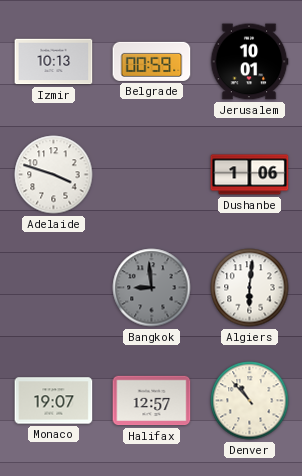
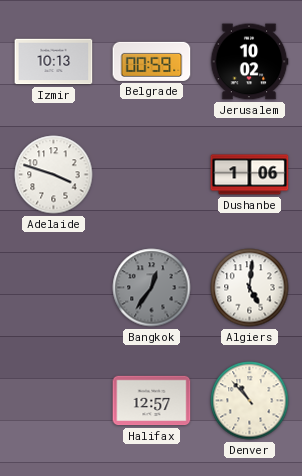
Jerusalem: 10:01 -> 10:02 (249, 62)
Bangkok: 8:59 -> 12:36 (152, 288)
Algiers: 6:01 -> 5:01 (250, 288)
Monaco: 19:07 -> none (54, 401)
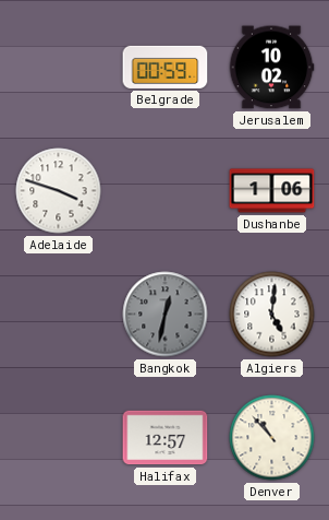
Izmir: 10:13 -> none (54, 62)
Bangkok: 12:36 -> 12:32 (166, 315)
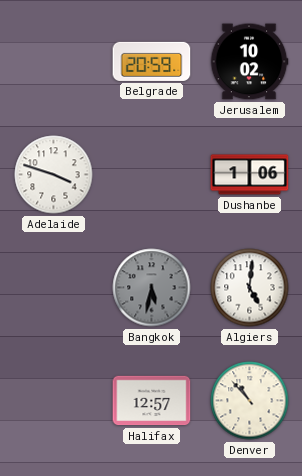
Belgrade: 00:59 -> 20:59 (152, 61)
Bangkok: 12:32 -> 5:32 (152, 288)
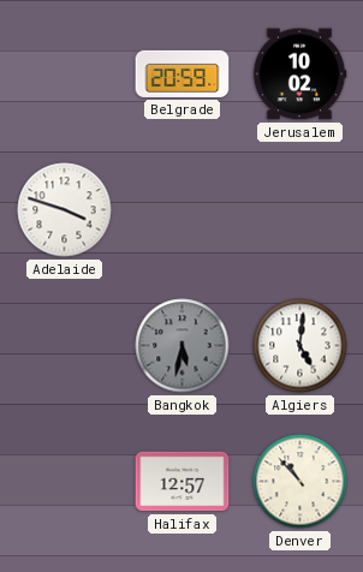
Dushanbe: 1:06 -> none (250, 175)
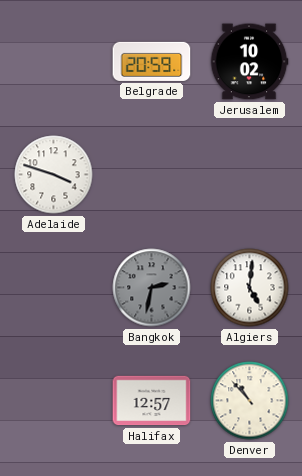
Bangkok: 5:32 -> 2:32 (152, 288)
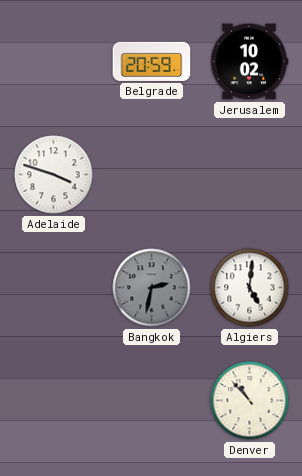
Halifax: 12:57 -> none (152, 401)
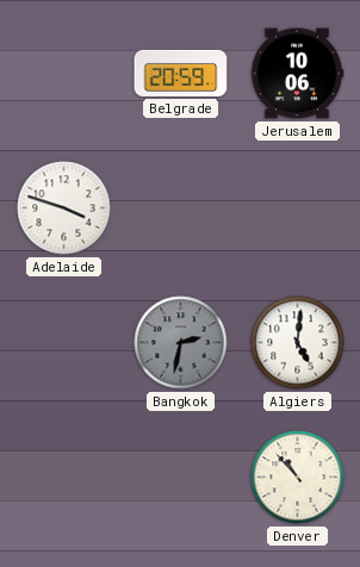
Jerusalem: 10:02 -> 10:06 (297, 74)
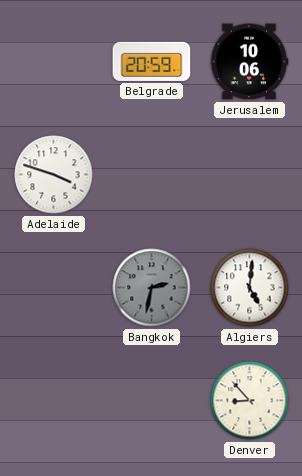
Denver: 10:53 -> 8:53 (250, 401)
